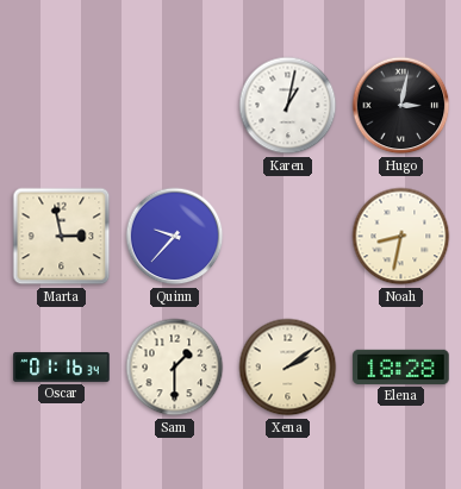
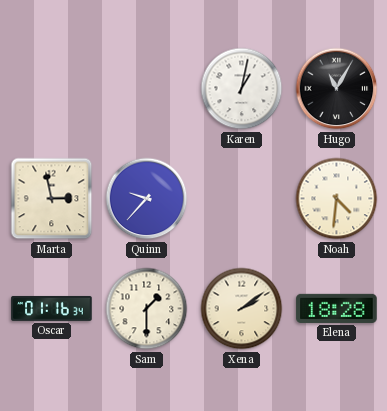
Hugo: 3:02 -> 11:05 (337, 89)
Noah: 8:32 -> 4:31 (337, 199)
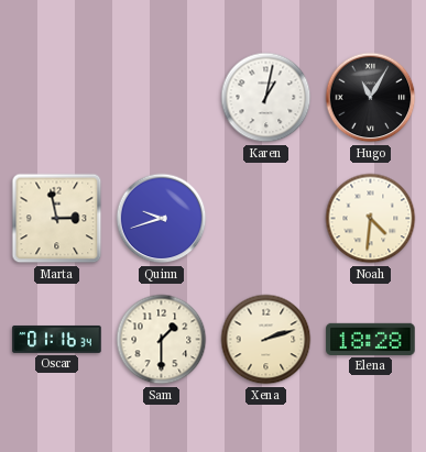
Quinn: 9:37 -> 9:42 (162, 219)
Xena: 2:09 -> 2:12 (266, 340)
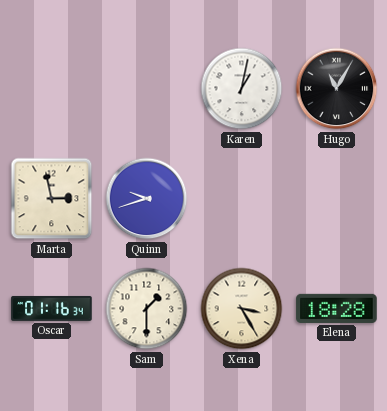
Noah: 4:31 -> none (371, 219)
Xena: 2:12 -> 3:25 (242, 309)
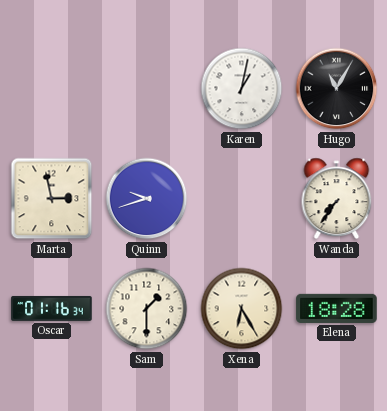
Wanda: none -> 7:36 (337, 199)
Xena: 3:25 -> 6:25 (242, 309)
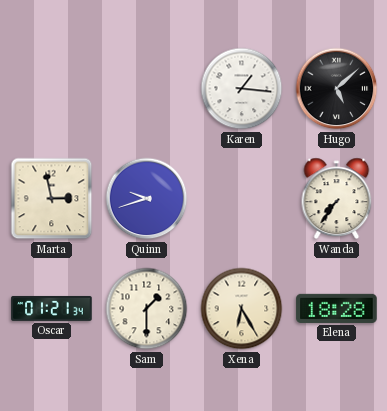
Karen: 1:02 -> 1:16 (242, 89)
Hugo: 11:05 -> 5:08 (337, 89)
Oscar: 01:16 -> 01:21 (52, 308)
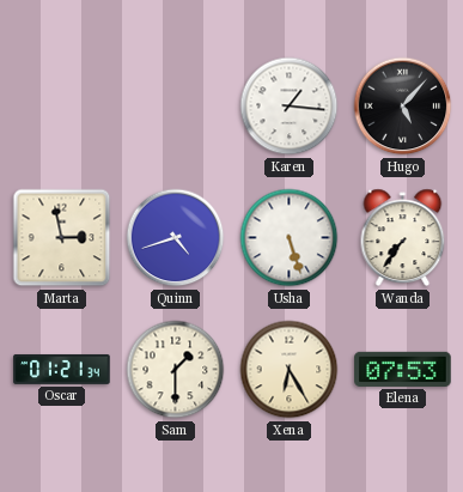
Hugo: 5:08 -> 5:07 (403, 107)
Quinn: 9:42 -> 4:42 (176, 238)
Usha: none -> 5:27 (290, 238)
Elena: 18:28 -> 07:53 (403, 369)
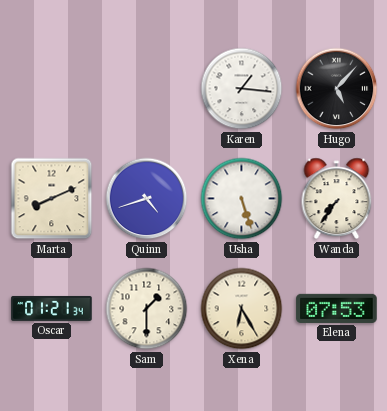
Marta: 2:58 -> 8:11 (52, 199)
